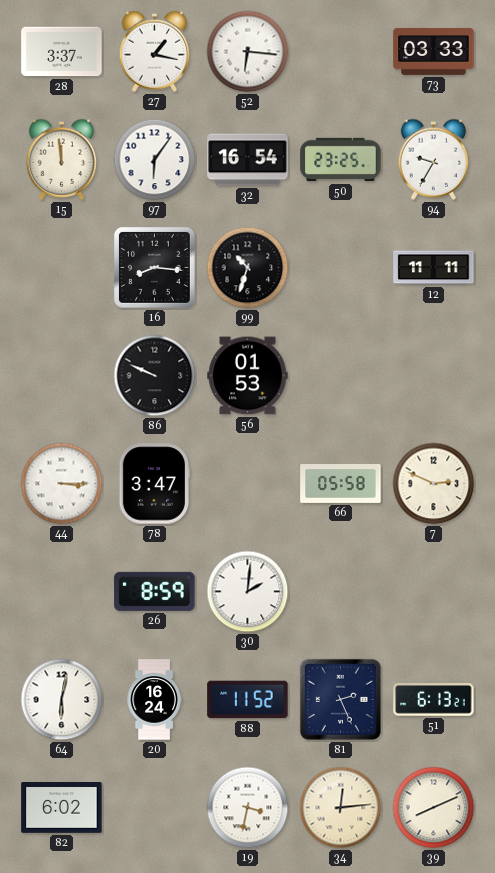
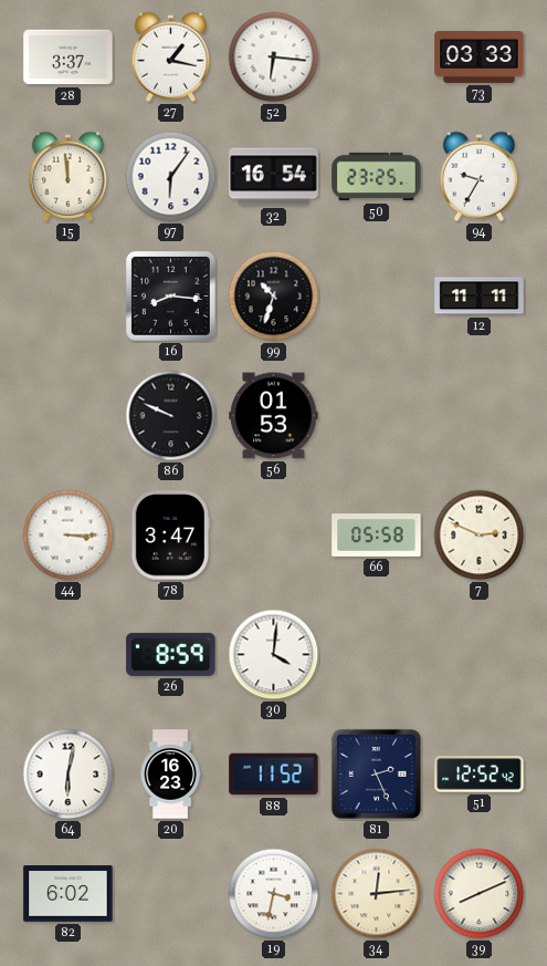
30: 2:01 -> 4:01 (274, 655)
20: 16:24 -> 16:23 (170, 775)
51: 6:13 -> 12:52 (480, 775)
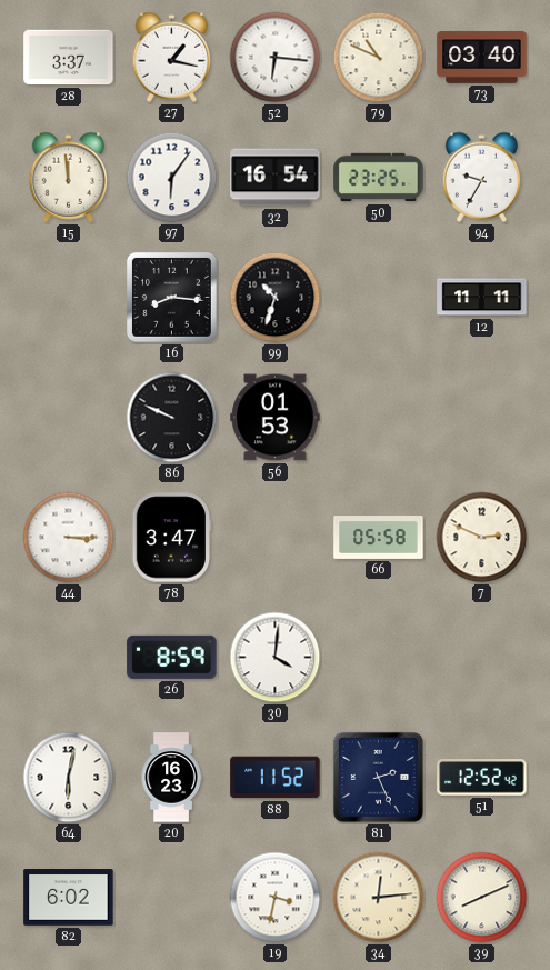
79: none -> 10:49 (379, 58)
73: 03:33 -> 03:40 (482, 57)
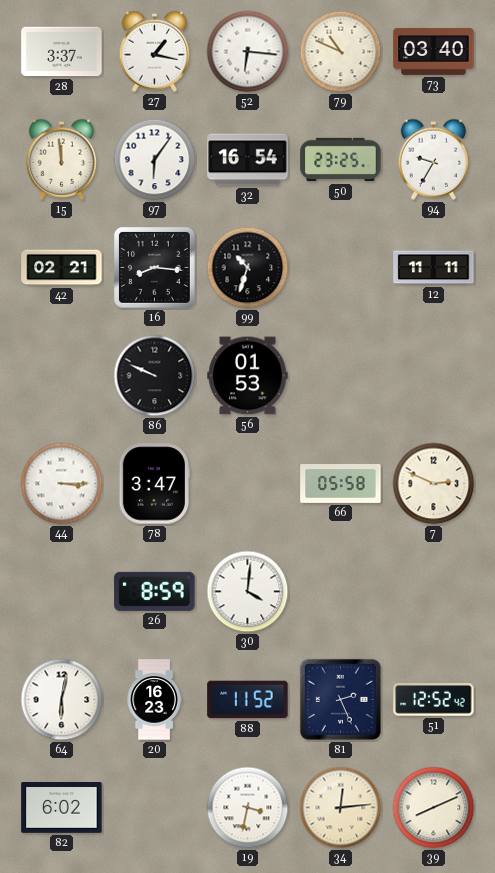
42: none -> 02:21 (62, 268)
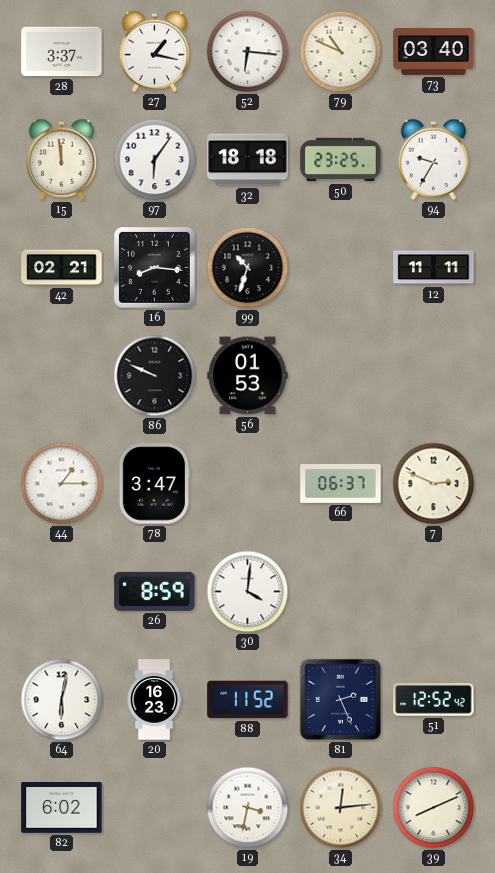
32: 16:54 -> 18:18 (248, 160)
44: 3:15 -> 1:15 (62, 484)
66: 05:58 -> 06:37 (341, 484)
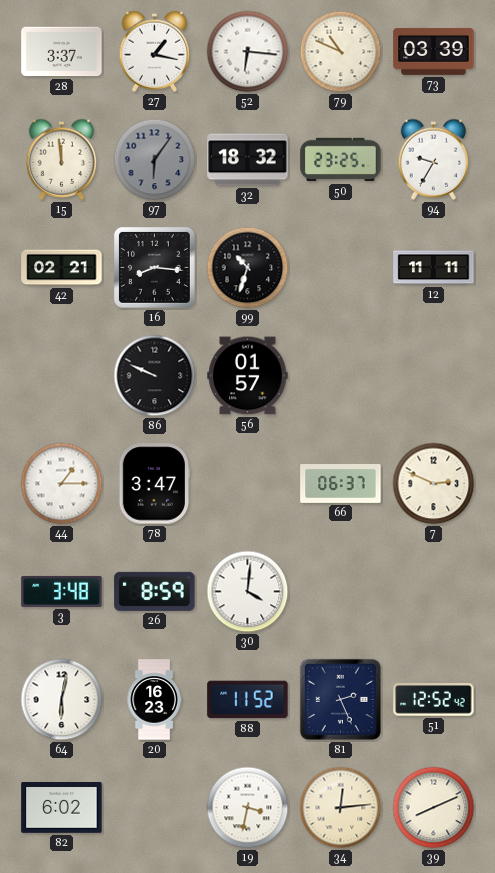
73: 03:40 -> 03:39 (434, 51)
97 dial: white -> grey (155, 160)
32: 18:18 -> 18:32 (248, 160)
56: 01:53 -> 01:57 (248, 376)
3: none -> 3:48 (62, 591)
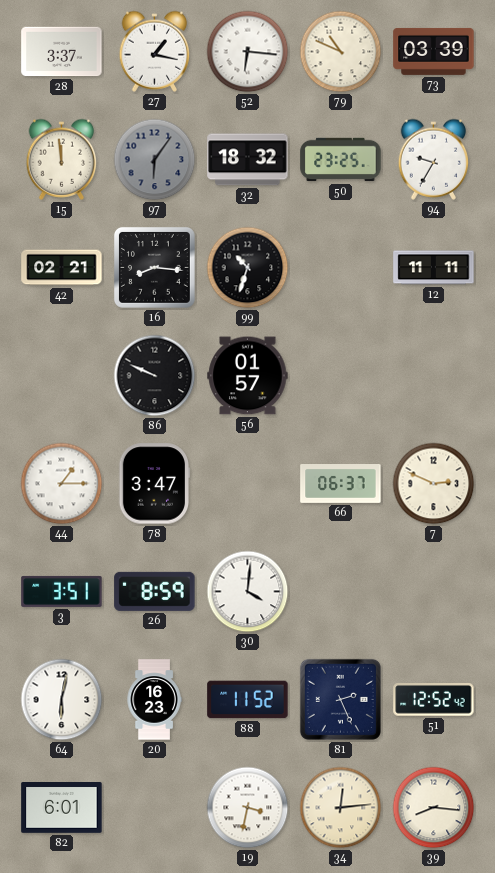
3: 3:48 -> 3:51 (62, 591)
82: 6:02 -> 6:01 (62, 808)
39: 8:11 -> 8:16 (434, 808)
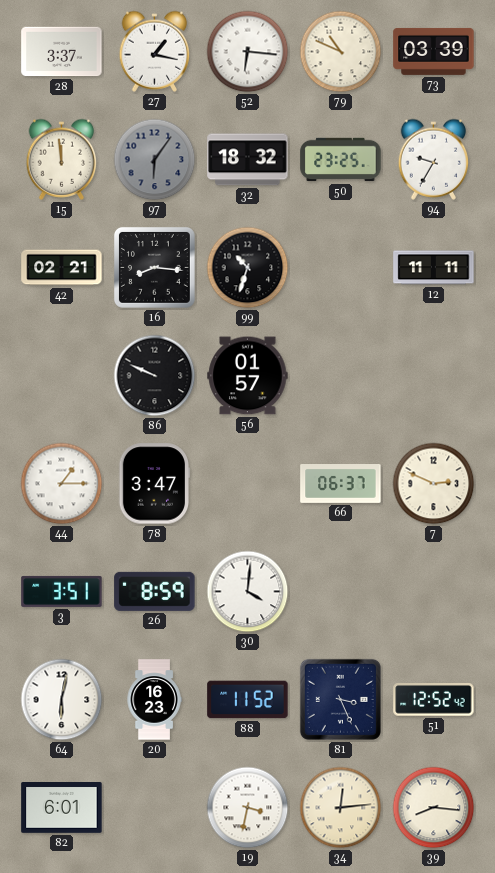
81: 2:26 -> 3:26 (340, 699)
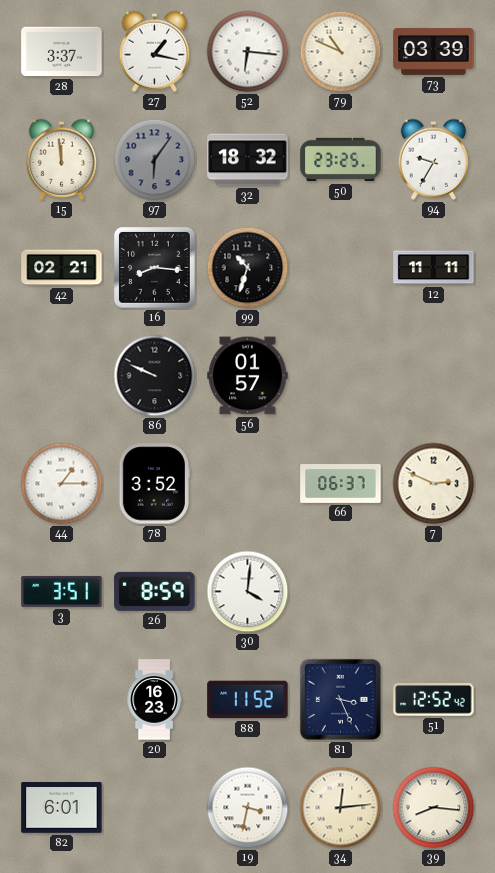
78: 3:47 -> 3:52 (154, 484)
64: 6:02 -> none (62, 700)
